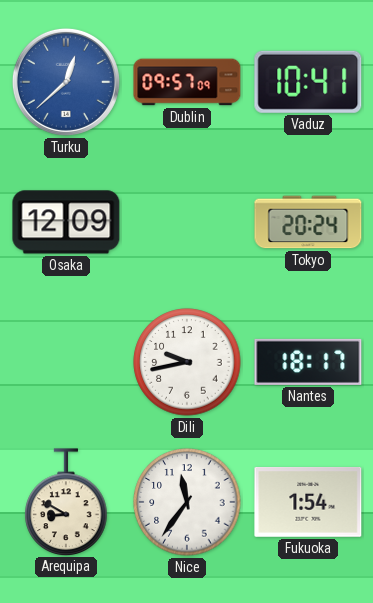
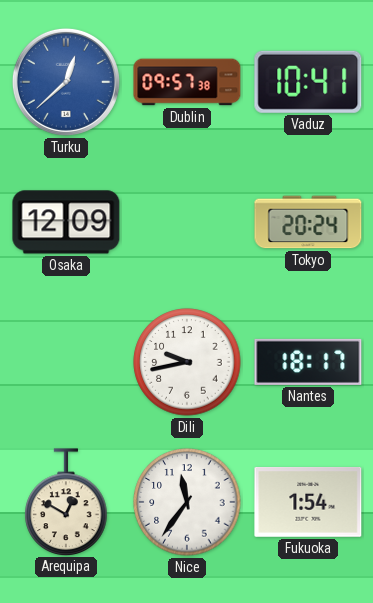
Dublin: 09:57:09 -> 09:57:38 (187, 82)
Arequipa: 8:50 -> 12:50 (66, 502)
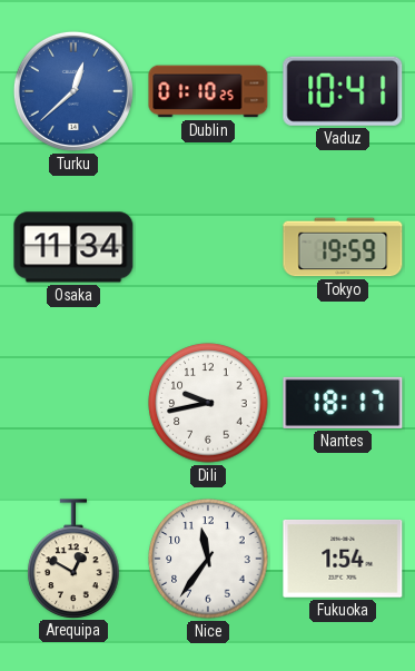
Dublin: 09:57 -> 01:10 (208, 91)
Osaka: 12:09 -> 11:34 (73, 247)
Tokyo: 20:24 -> 19:59 (343, 247)
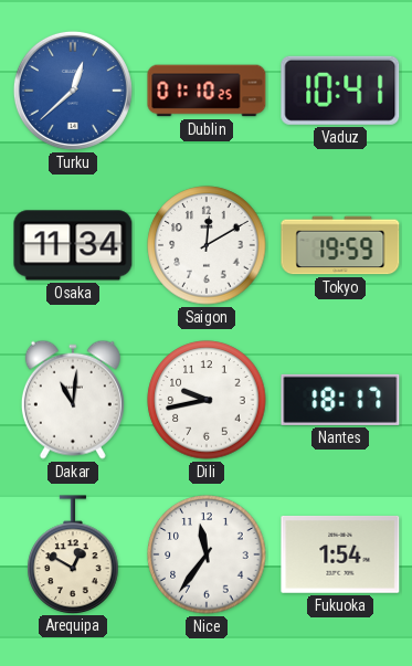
Saigon: none -> 12:10 (207, 245)
Dakar: none -> 11:01 (73, 400)
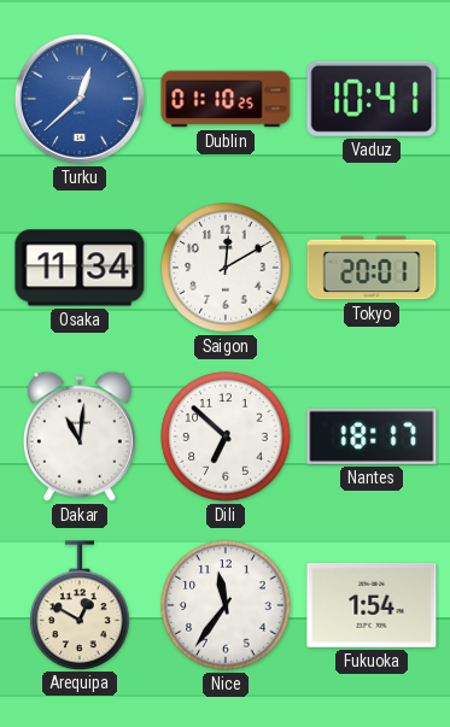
Tokyo: 19:59 -> 20:01 (372, 268)
Dili: 9:43 -> 6:52 (226, 436)
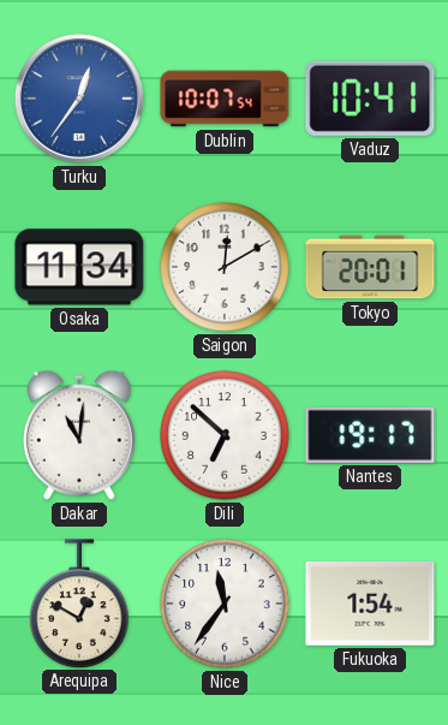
Turku: 12:38 -> 12:36 (79, 99)
Dublin: 01:10 -> 10:07 (225, 99)
Nantes: 18:17 -> 19:17 (370, 435)
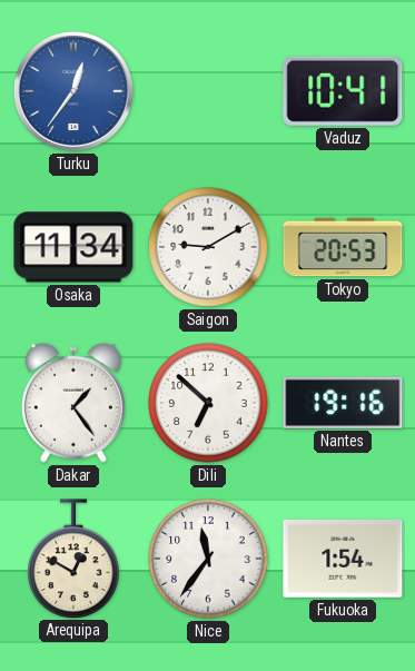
Dublin: 10:07 -> none (225, 99)
Saigon: 12:10 -> 9:10 (208, 247)
Tokyo: 20:01 -> 20:53 (343, 247)
Dakar: 11:01 -> 1:24 (73, 403)
Nantes: 19:17 -> 19:16 (343, 403)
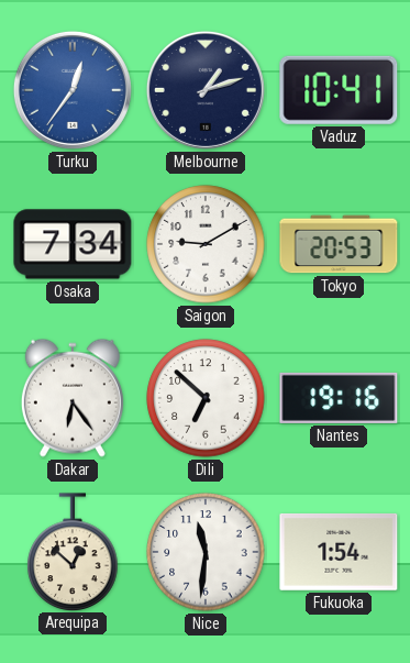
Melbourne: none -> 1:12 (206, 90)
Osaka: 11:34 -> 7:34 (73, 244)
Dakar: 1:24 -> 6:24 (73, 398)
Arequipa: 12:50 -> 12:52 (73, 552)
Nice: 11:36 -> 11:31 (206, 552)
